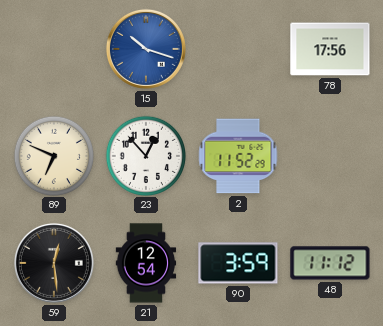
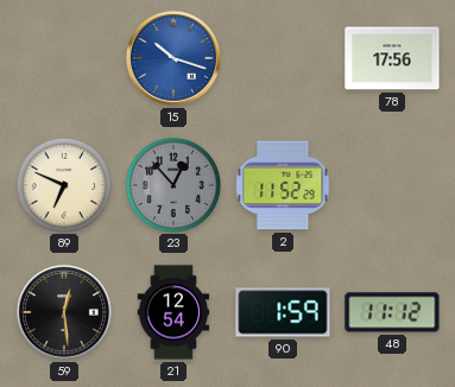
23 dial: white -> grey (172, 184)
90: 3:59 -> 1:59 (283, 312)
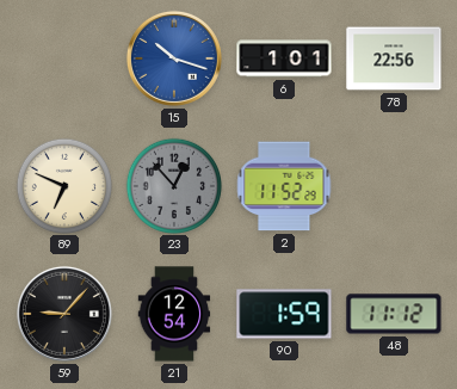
6: none -> 1:01 (284, 58)
78: 17:56 -> 22:56 (394, 58)
59: 12:29 -> 9:07 (64, 314)
